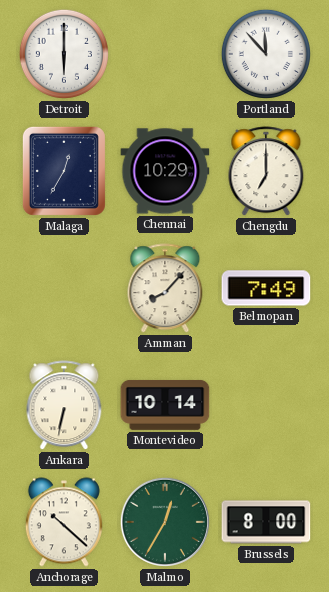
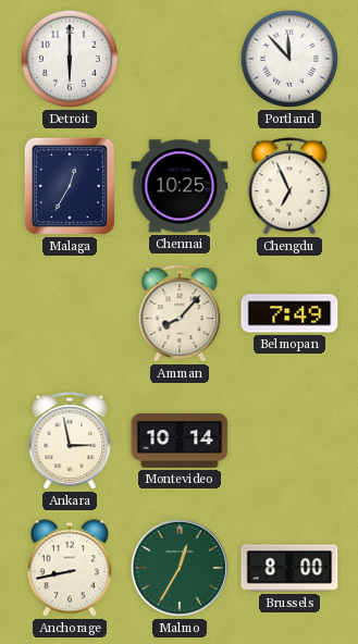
Chennai: 10:29 -> 10:25 (180, 186)
Chengdu: 7:00 -> 6:56 (289, 187)
Ankara: 6:32 -> 2:58 (70, 442)
Anchorage: 10:22 -> 8:43 (70, 568)
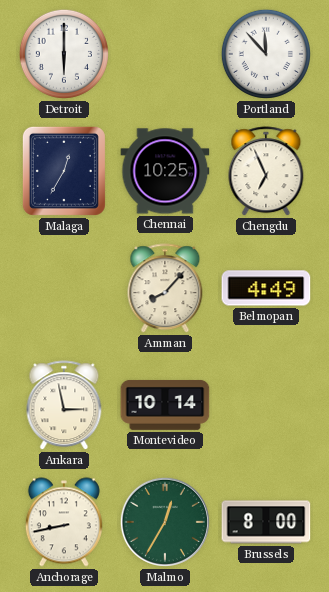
Belmopan: 7:49 -> 4:49 (266, 288)
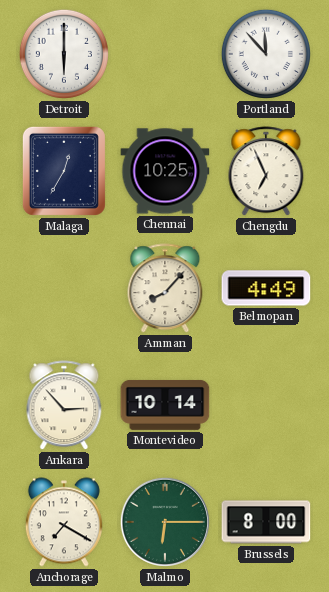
Ankara: 2:58 -> 2:53 (64, 406)
Anchorage: 8:43 -> 7:20 (64, 522)
Malmo: 12:35 -> 6:15 (165, 522)
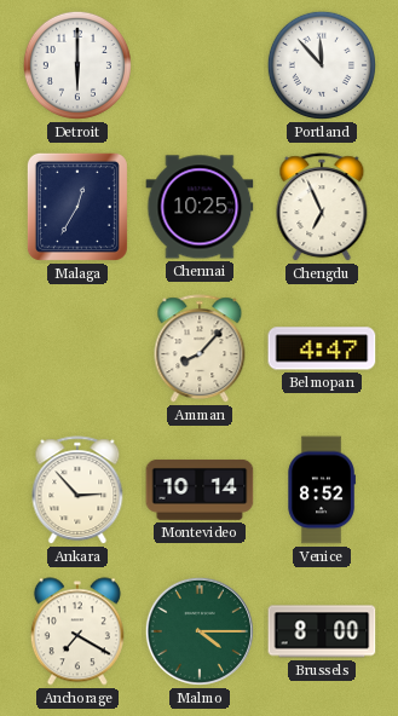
Belmopan: 4:49 -> 4:47 (322, 348)
Venice: none -> 8:52 (322, 490)
Malmo: 6:15 -> 4:15 (200, 631)
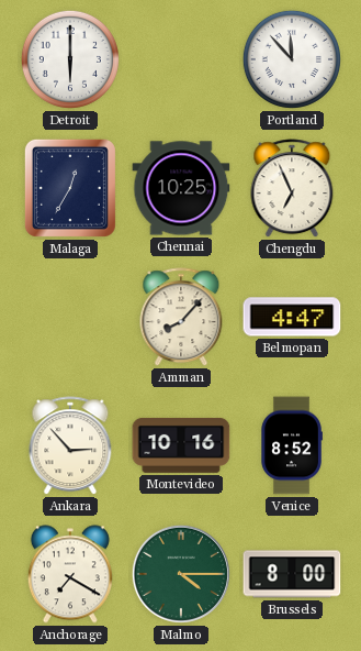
Montevideo: 10:14 -> 10:16 (181, 445)
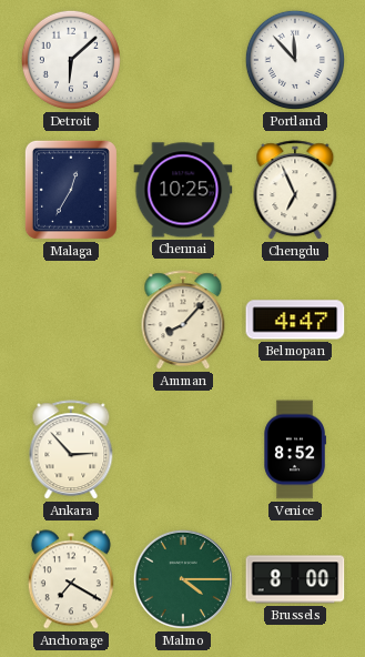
Detroit: 6:00 -> 6:08 (71, 60)
Montevideo: 10:16 -> none (181, 445)
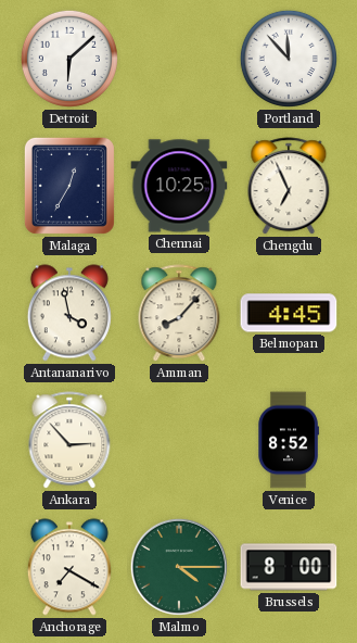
Antananarivo: none -> 3:58 (69, 313)
Belmopan: 4:47 -> 4:45 (289, 313)
